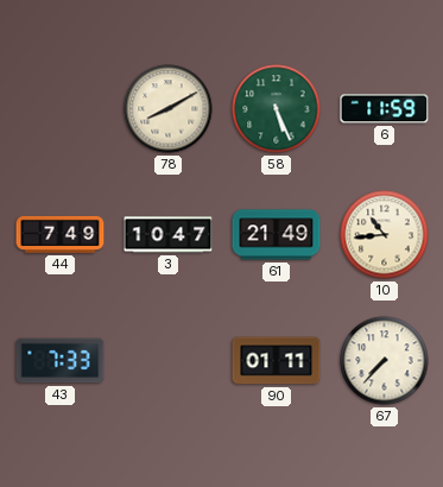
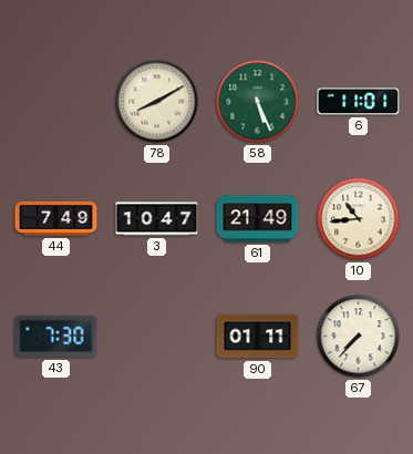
6: 11:59 -> 11:01 (359, 102)
43: 7:33 -> 7:30 (56, 337)
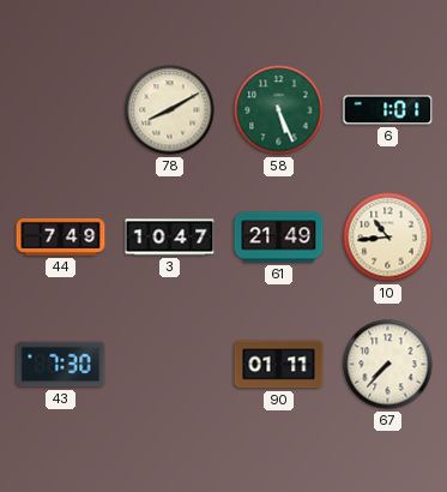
6: 11:01 -> 1:01 (388, 110)
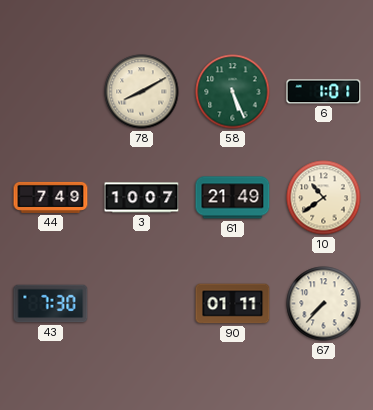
3: 10:47 -> 10:07 (142, 198)
10: 10:44 -> 10:39 (324, 198)
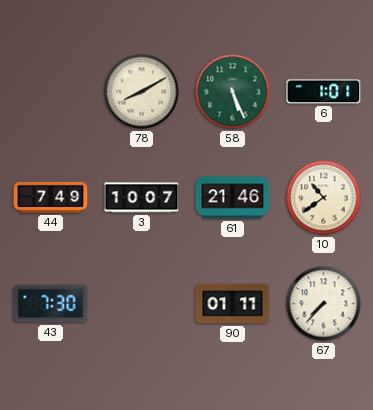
61: 21:49 -> 21:46 (233, 198)
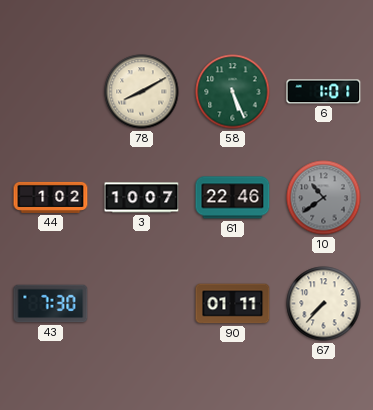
44: 7:49 -> 1:02 (51, 197)
61: 21:46 -> 22:46 (233, 198)
10 dial: cream -> grey (324, 198)
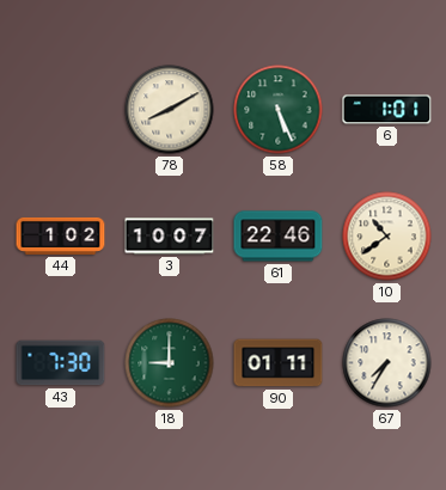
10 dial: grey -> cream (387, 237)
18: none -> 9:00 (170, 363)
67: 7:37 -> 7:35 (387, 363)
